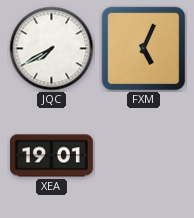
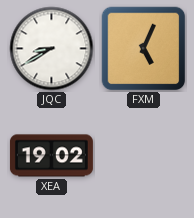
JQC: 7:40 -> 8:40 (52, 49)
XEA: 19:01 -> 19:02 (51, 156)
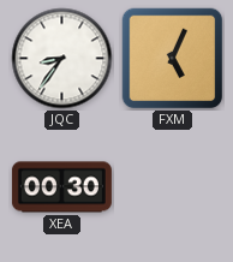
JQC: 8:40 -> 8:36 (62, 59)
XEA: 19:02 -> 00:30 (61, 187)
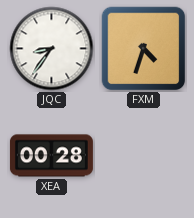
FXM: 5:04 -> 4:33 (144, 49)
XEA: 00:30 -> 00:28 (51, 156)
